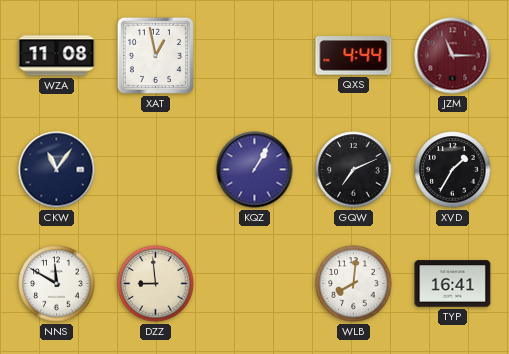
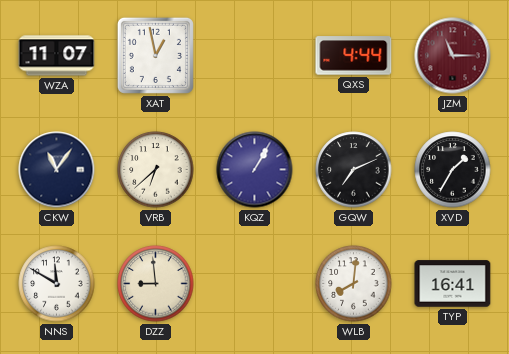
WZA: 11:08 -> 11:07 (57, 56)
VRB: none -> 6:38 (156, 170)
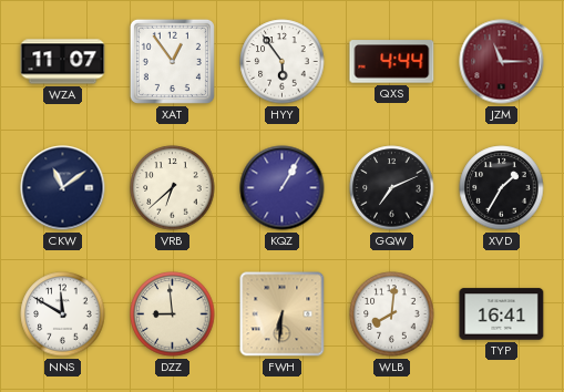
XAT: 12:58 -> 12:54 (172, 61)
HYY: none -> 5:54 (283, 62)
CKW: 11:06 -> 11:09 (63, 188)
FWH: none -> 6:31 (283, 314)
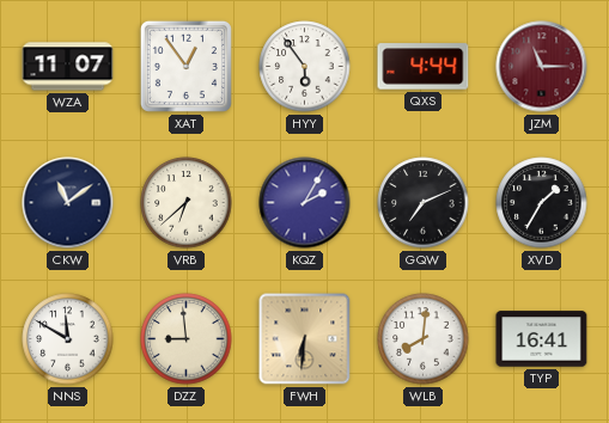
KQZ: 1:05 -> 2:05 (305, 203)
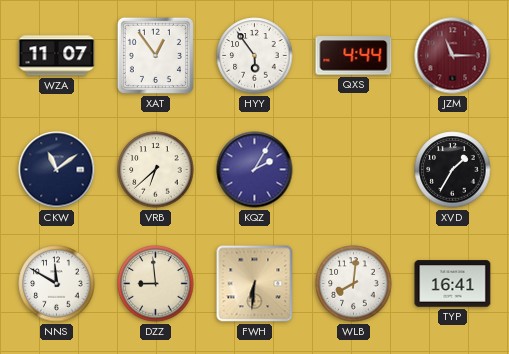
GQW: 7:11 -> none (424, 203)
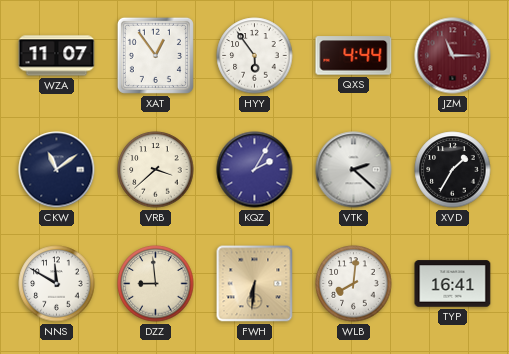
VRB: 6:38 -> 3:38 (156, 170)
VTK: none -> 2:22 (354, 170)
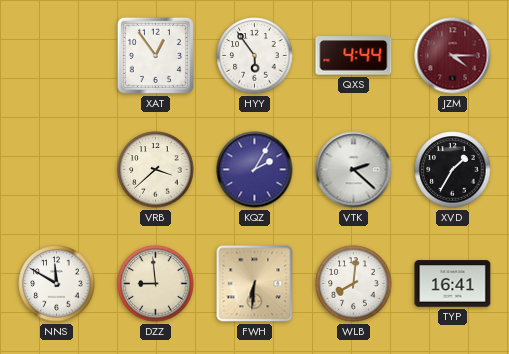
WZA: 11:07 -> none (57, 56)
JZM: 11:15 -> 4:15 (453, 56)
CKW: 11:09 -> none (57, 170)
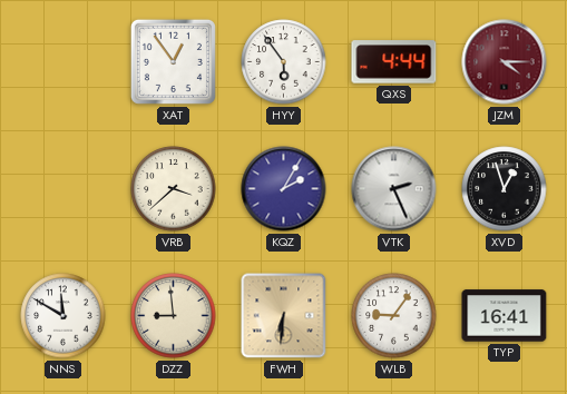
VTK: 2:22 -> 2:26 (394, 189)
XVD: 1:35 -> 12:57 (505, 189)
WLB: 8:01 -> 9:06 (394, 316)
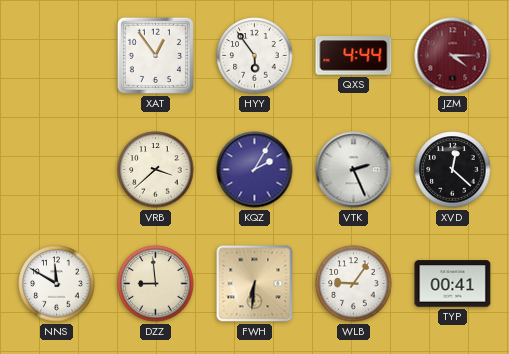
XVD: 12:57 -> 12:22 (453, 170)
TYP: 16:41 -> 00:41 (453, 284)
